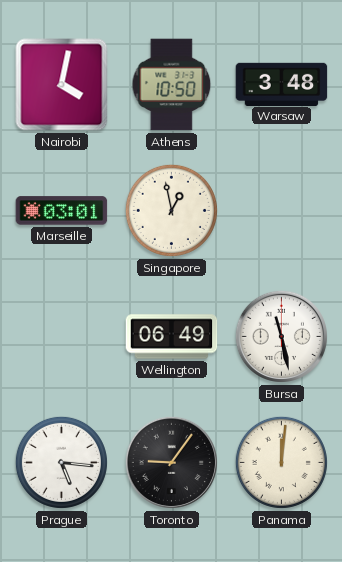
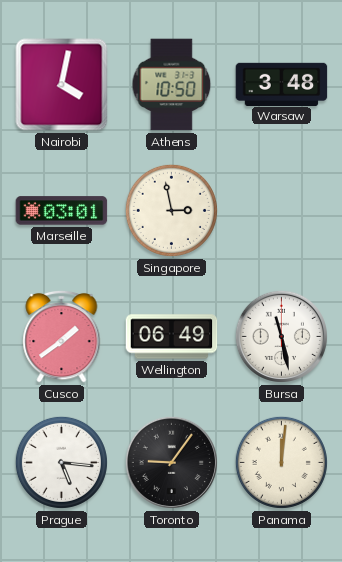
Singapore: 12:58 -> 2:58 (171, 210)
Cusco: none -> 1:39 (62, 336)
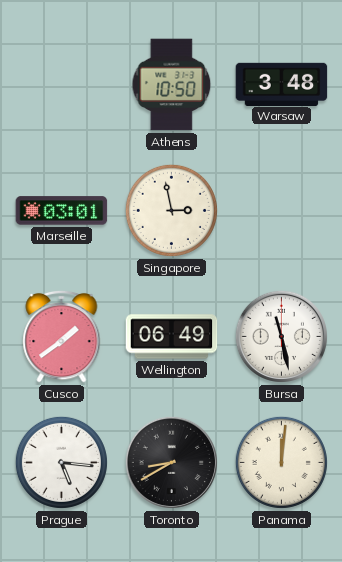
Nairobi: 4:02 -> none (62, 85)
Toronto: 9:06 -> 8:40 (171, 462)
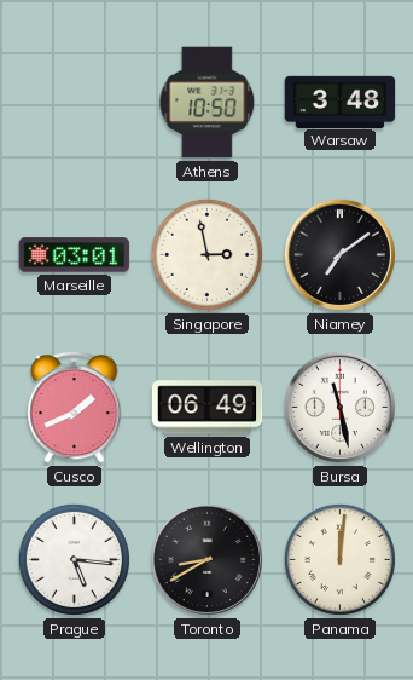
Niamey: none -> 7:09 (339, 254)
Cusco: 1:39 -> 1:41 (75, 407)
